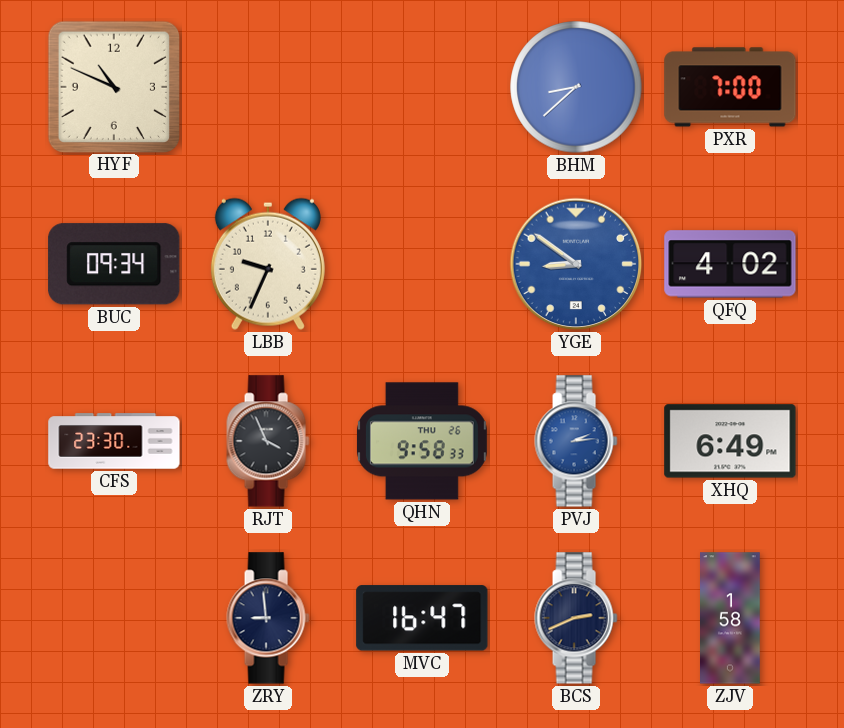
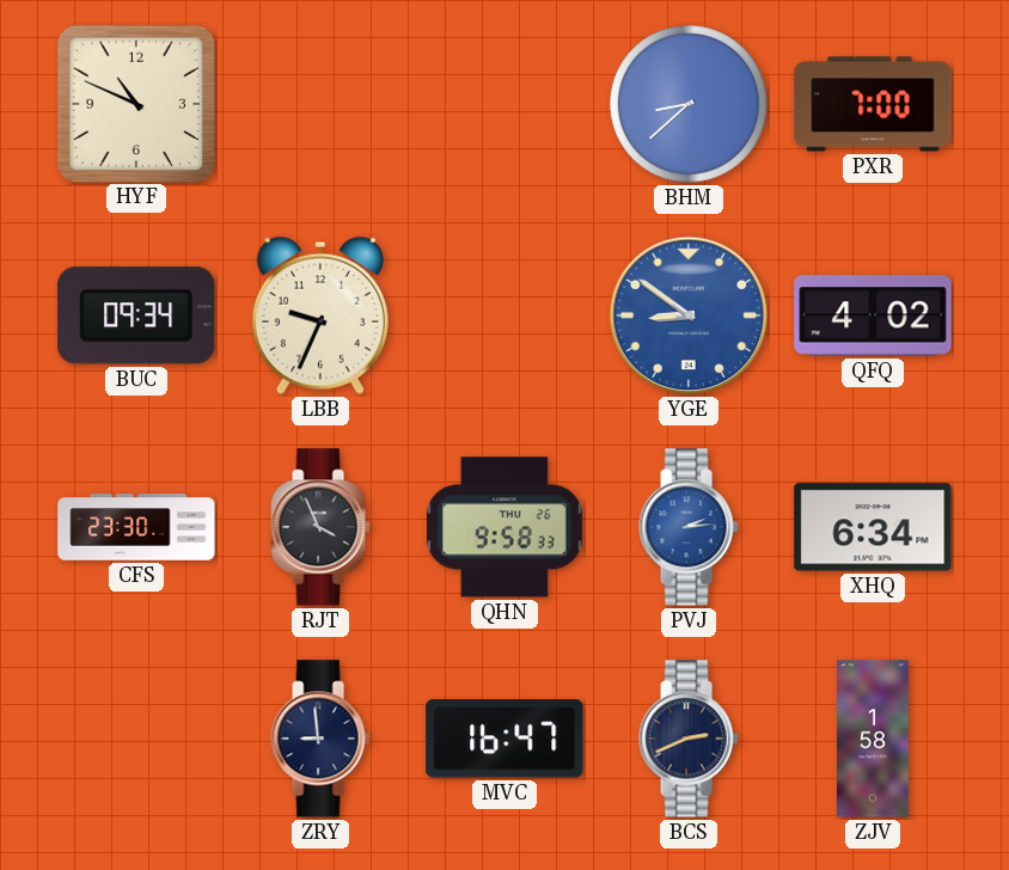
XHQ: 6:49 -> 6:34 (873, 527)
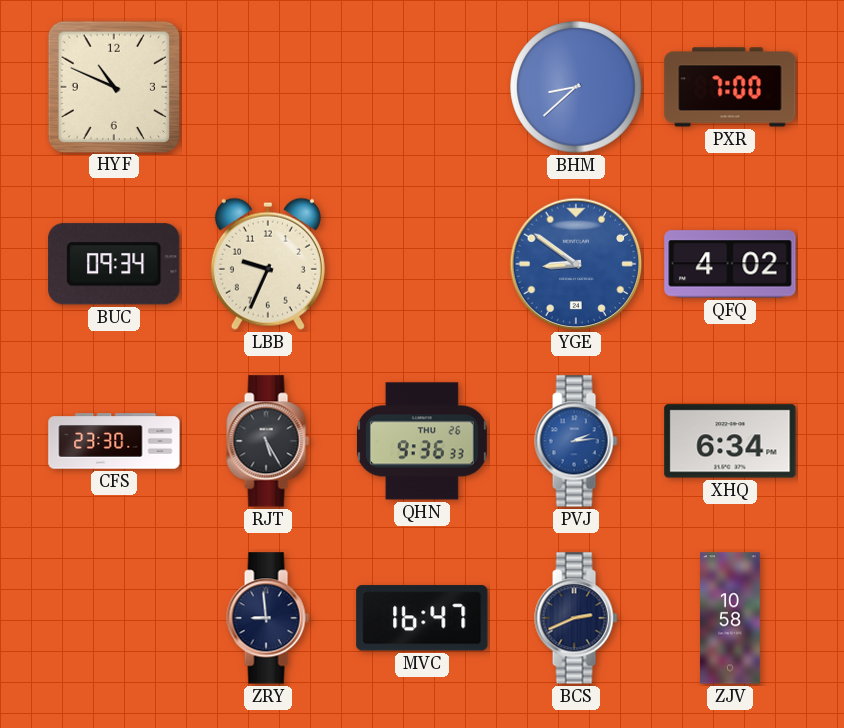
RJT: 3:56 -> 5:25 (268, 441)
QHN: 9:58 -> 9:36 (422, 441)
ZJV: 1:58 -> 10:58 (731, 618)
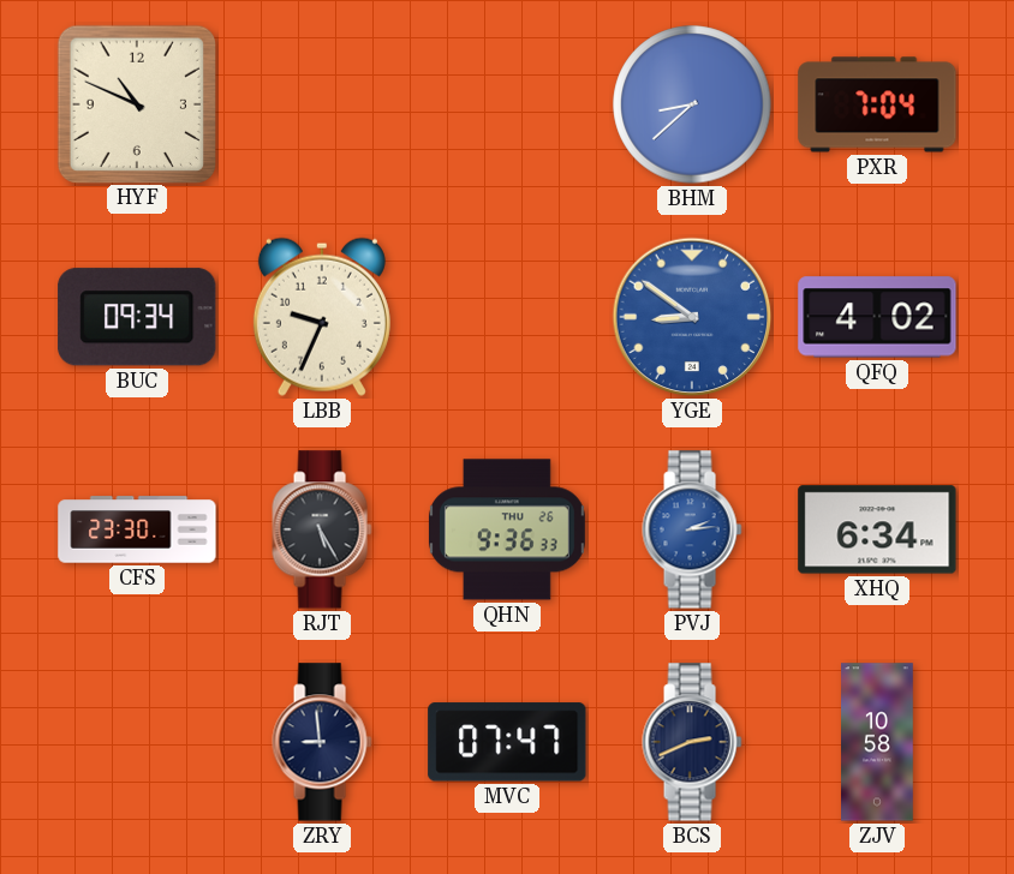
PXR: 7:00 -> 7:04 (877, 104)
MVC: 16:47 -> 07:47 (507, 742)
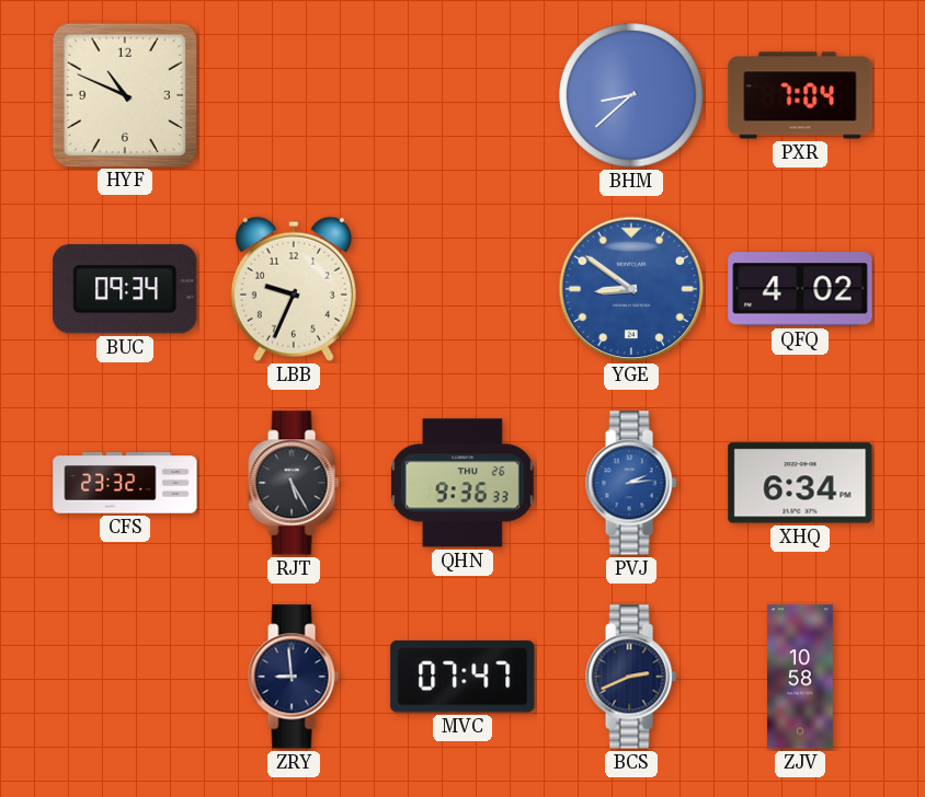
CFS: 23:30 -> 23:32 (125, 483)
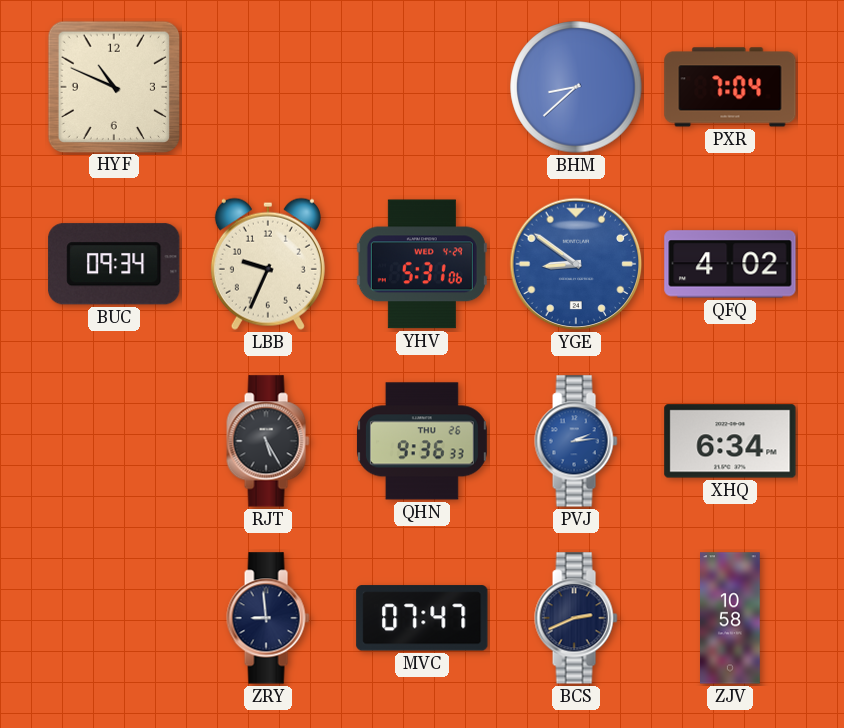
YHV: none -> 5:31 (422, 264)
CFS: 23:32 -> none (125, 483)
